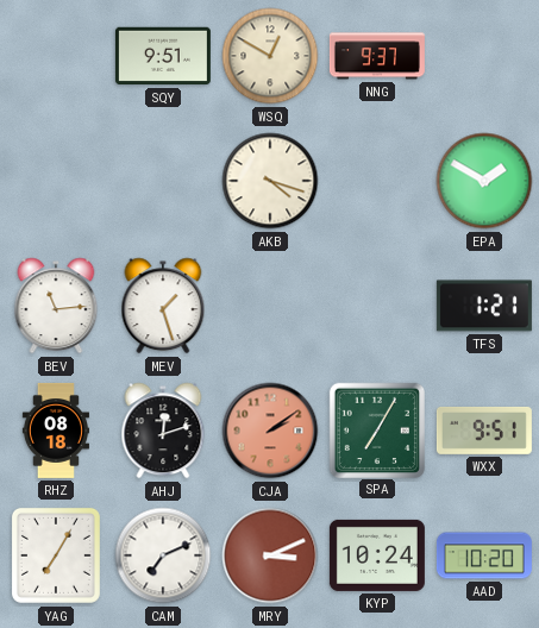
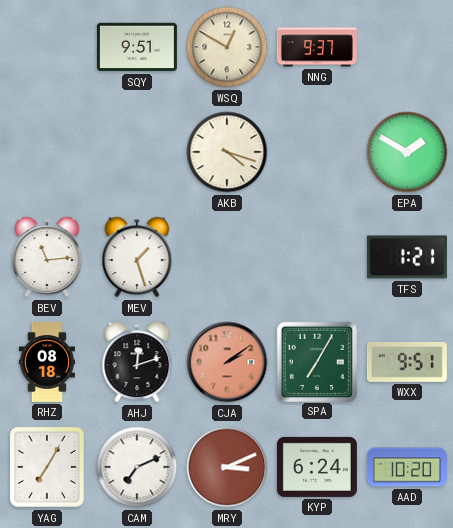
KYP: 10:24 -> 6:24 (317, 467)
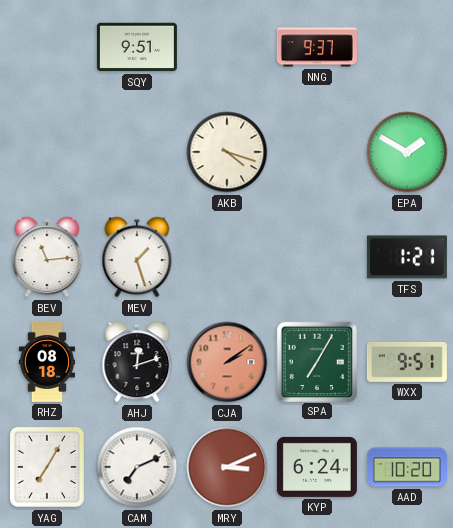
WSQ: 12:50 -> none (227, 47)
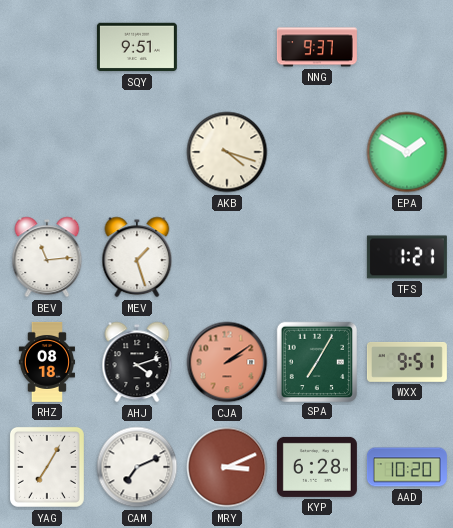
AHJ: 12:12 -> 4:12 (137, 362)
KYP: 6:24 -> 6:28 (317, 467)
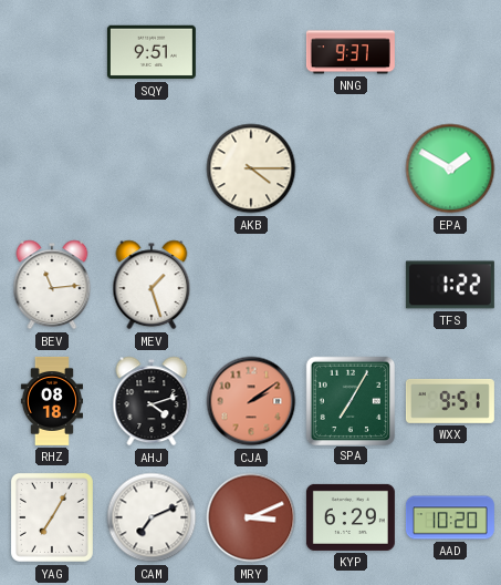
AKB: 4:18 -> 4:15 (251, 168)
TFS: 1:21 -> 1:22 (450, 285)
KYP: 6:28 -> 6:29 (351, 517)
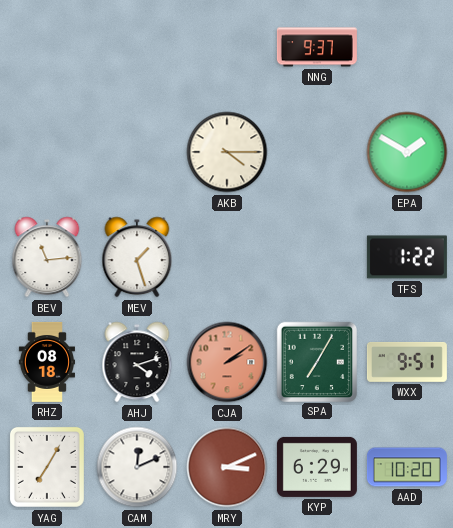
SQY: 9:51 -> none (152, 52)
CAM: 7:11 -> 12:11 (137, 467)
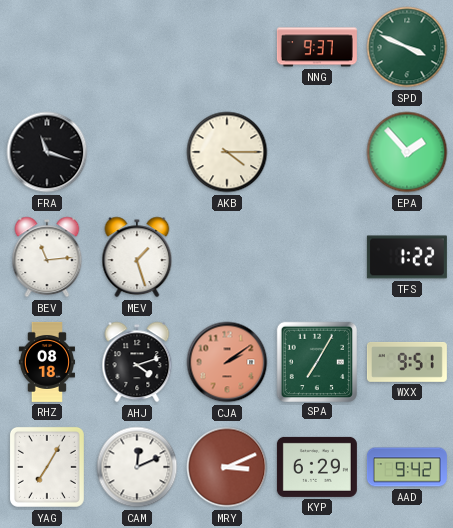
SPD: none -> 3:49 (407, 47)
FRA: none -> 11:18 (47, 152)
EPA: 1:50 -> 1:53 (407, 152)
AAD: 10:20 -> 9:42 (407, 467)
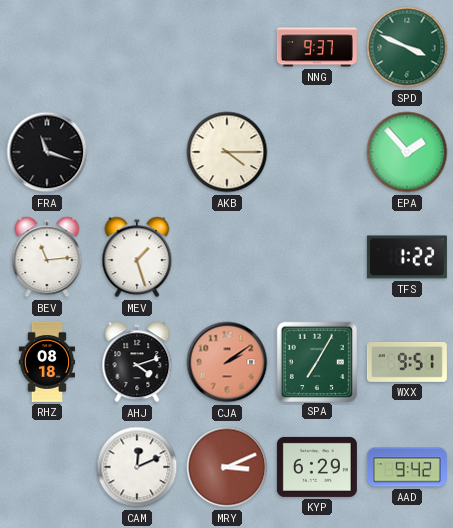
YAG: 7:05 -> none (47, 467)
